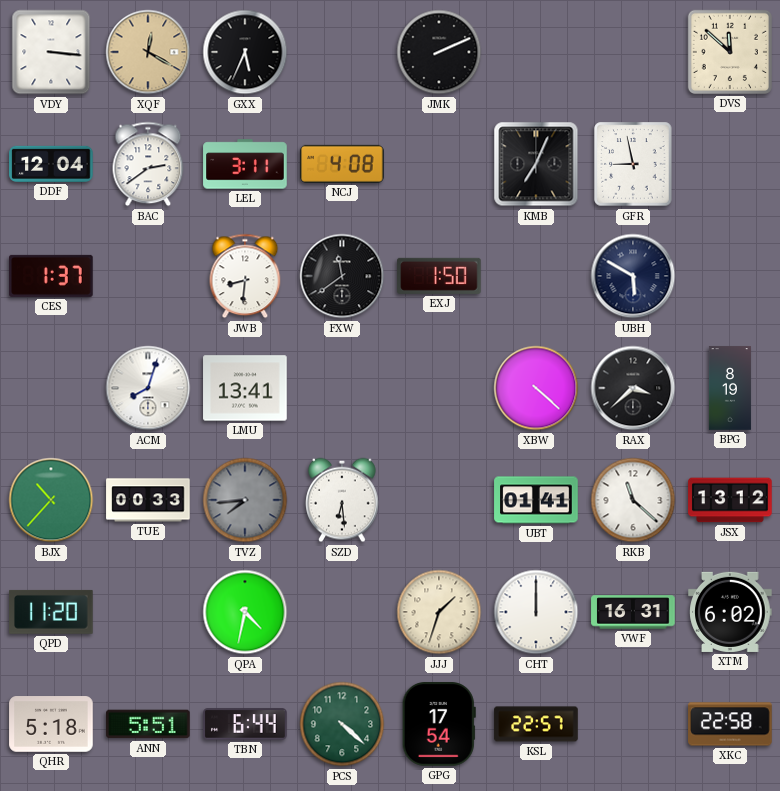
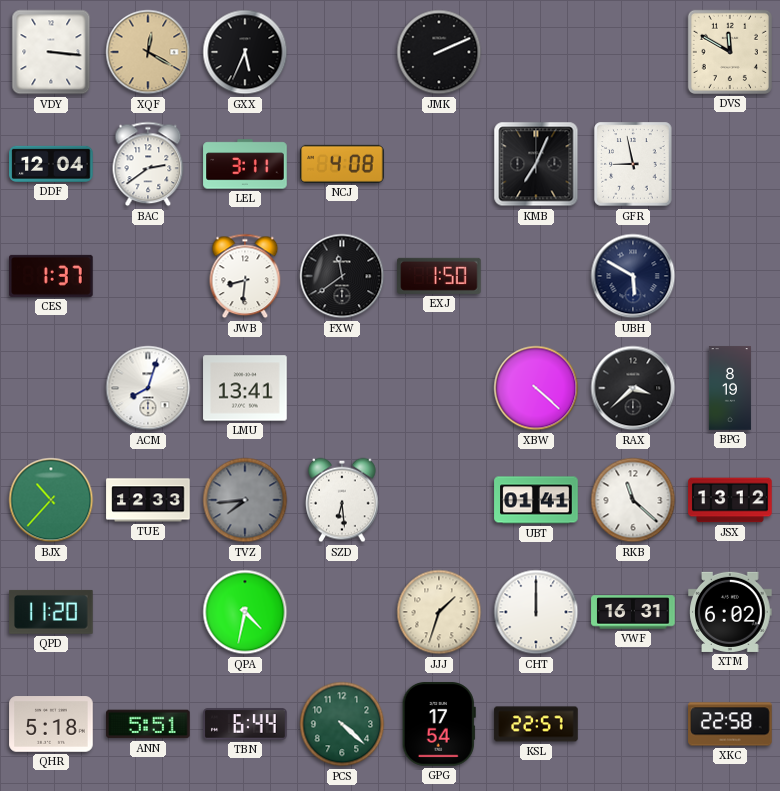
DVS: 11:52 -> 11:50 (730, 52)
TUE: 00:33 -> 12:33 (148, 500)
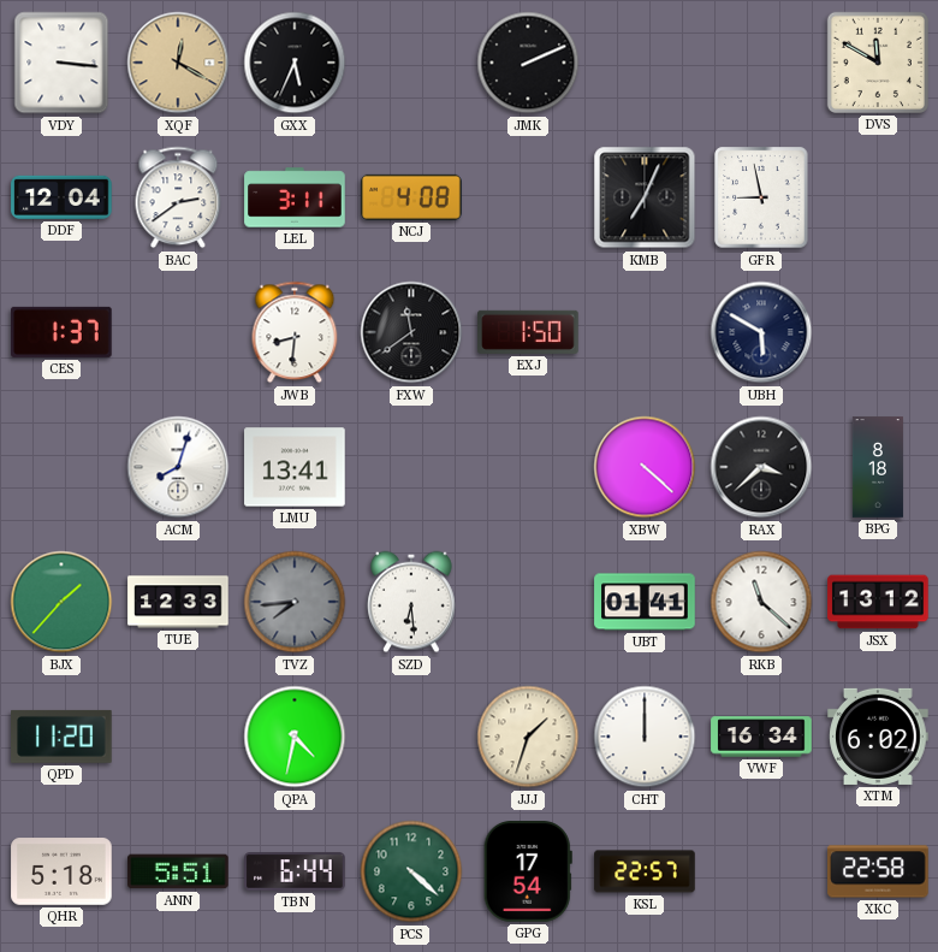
BPG: 8:19 -> 8:18 (878, 467)
BJX: 10:37 -> 1:37 (61, 602)
VWF: 16:31 -> 16:34 (761, 737)
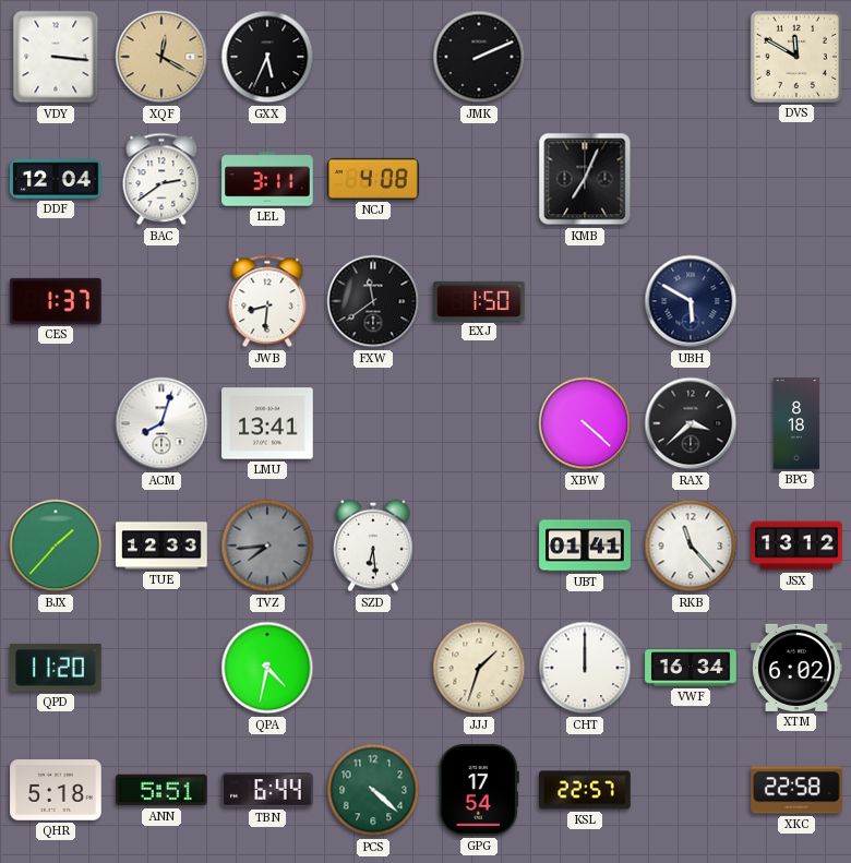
GFR: 8:58 -> none (761, 197)
RKB: 11:22 -> 11:23 (691, 546)
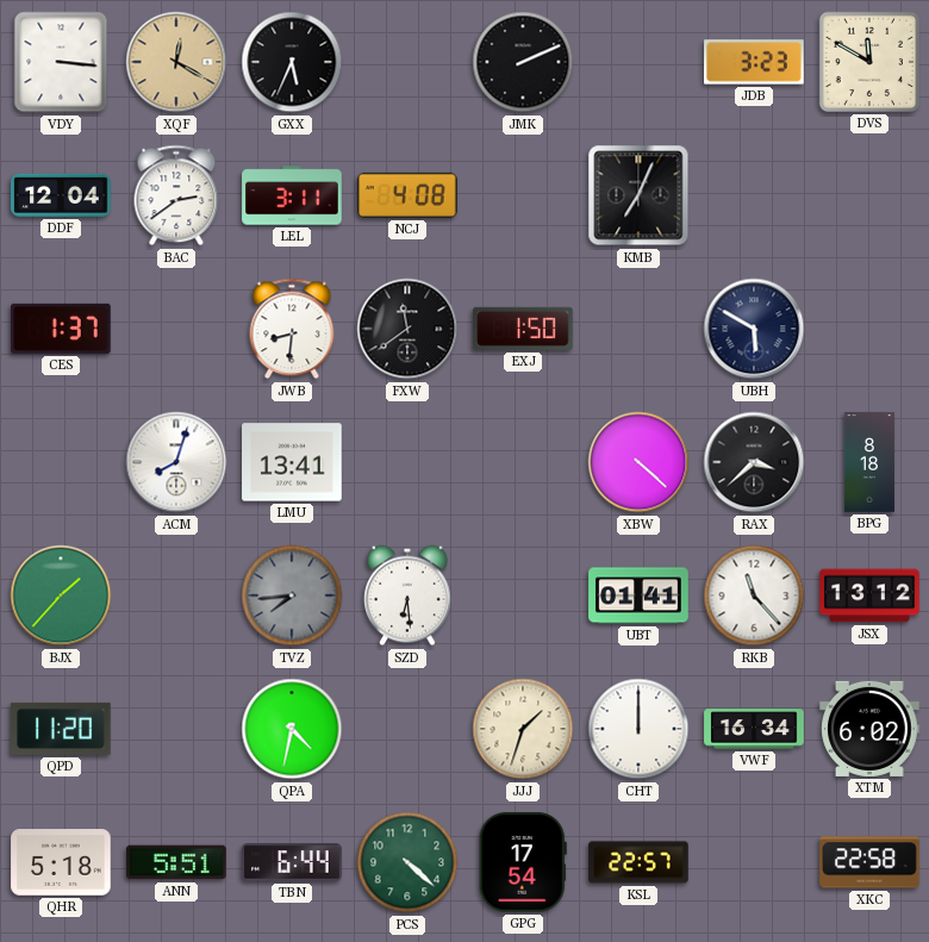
JDB: none -> 3:23 (754, 62)
TUE: 12:33 -> none (161, 546)
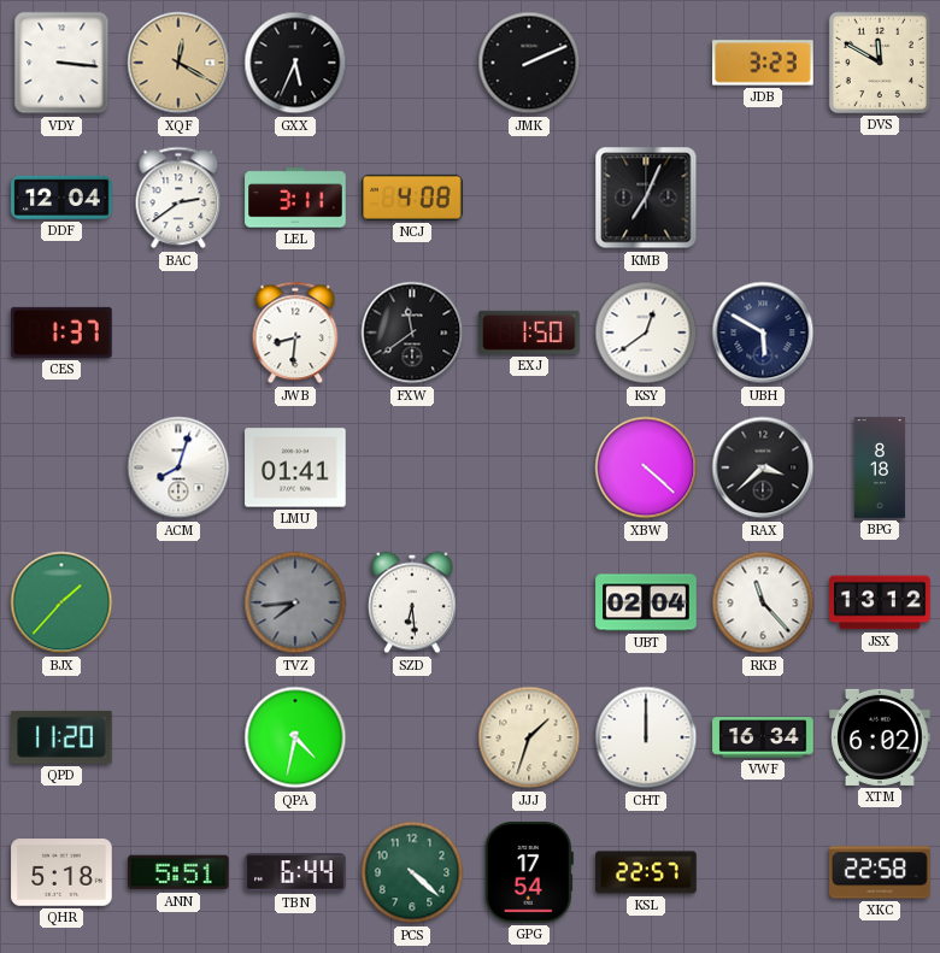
KSY: none -> 12:39 (646, 333)
LMU: 13:41 -> 01:41 (295, 467)
UBT: 01:41 -> 02:04 (646, 602)
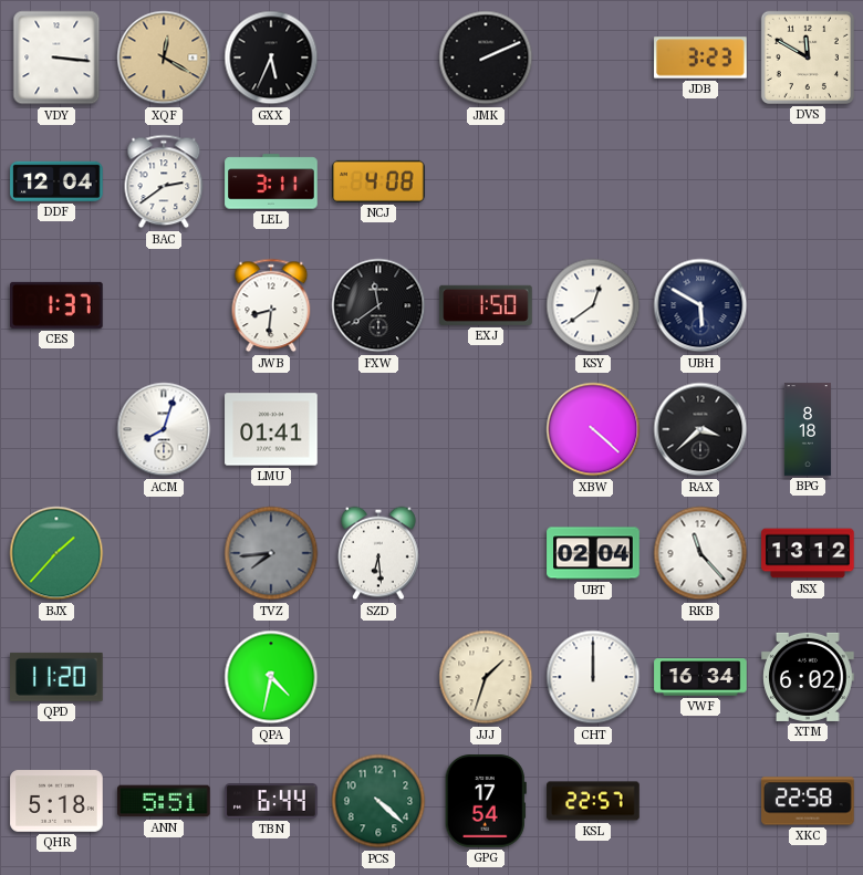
KMB: 7:04 -> none (646, 198)
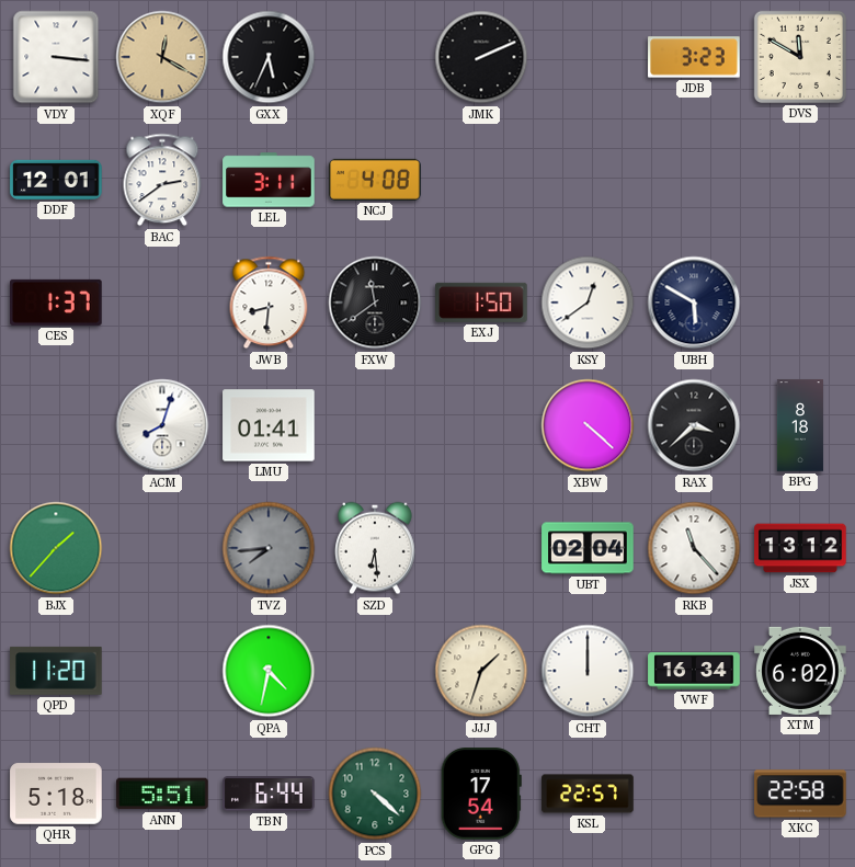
DDF: 12:04 -> 12:01 (56, 180)
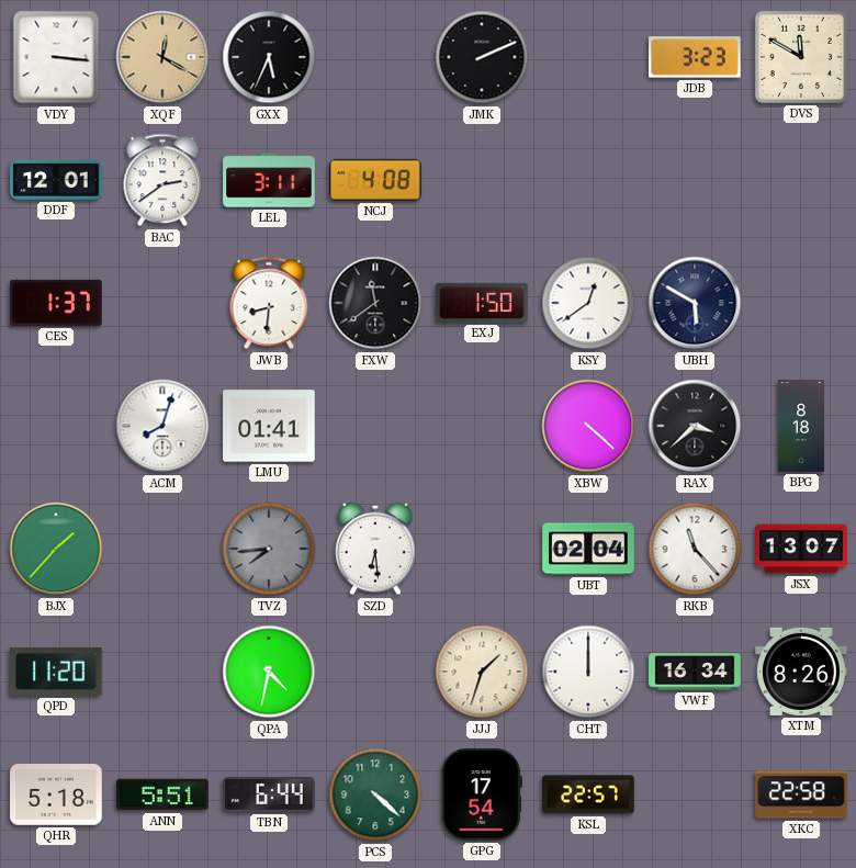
JSX: 13:12 -> 13:07 (801, 549)
XTM: 6:02 -> 8:26 (801, 672)
